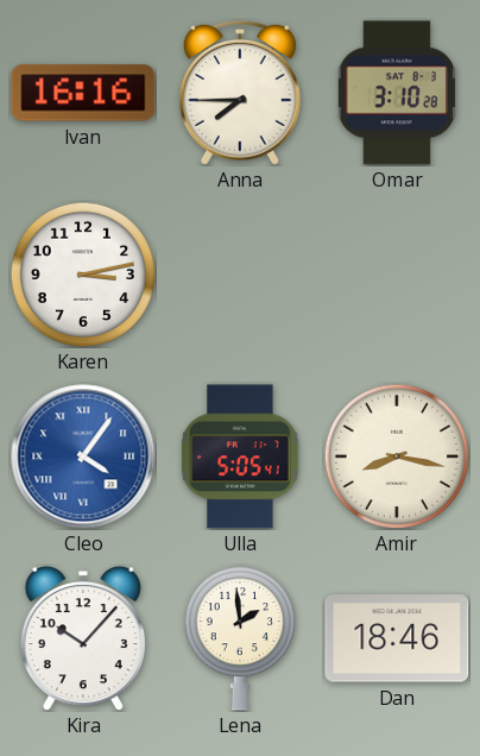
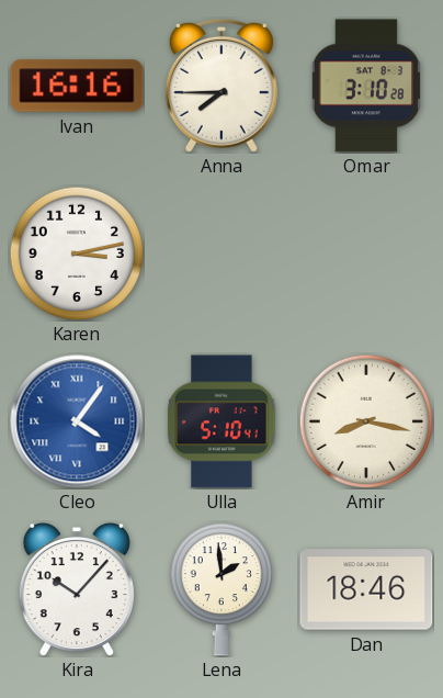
Ulla: 5:05 -> 5:10 (222, 421)
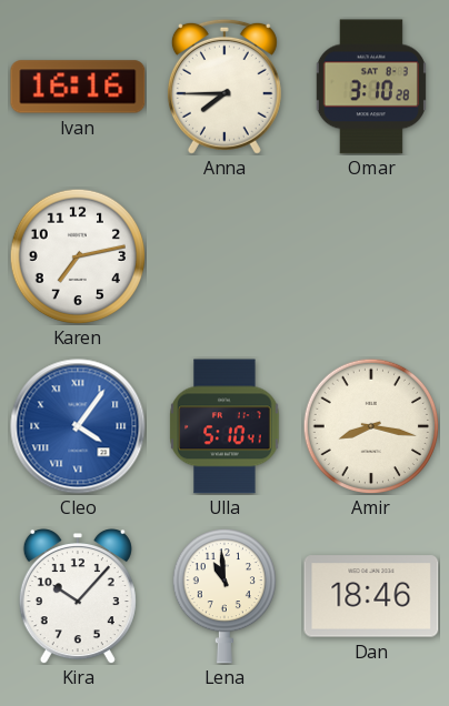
Karen: 3:13 -> 7:13 (78, 256)
Lena: 1:59 -> 10:59 (223, 596)
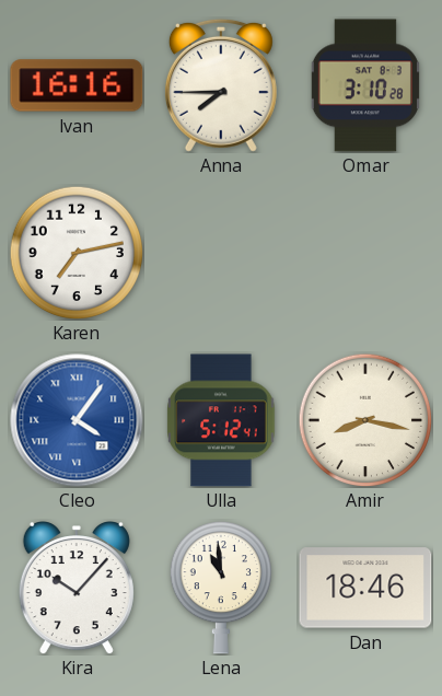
Ulla: 5:10 -> 5:12 (221, 420)
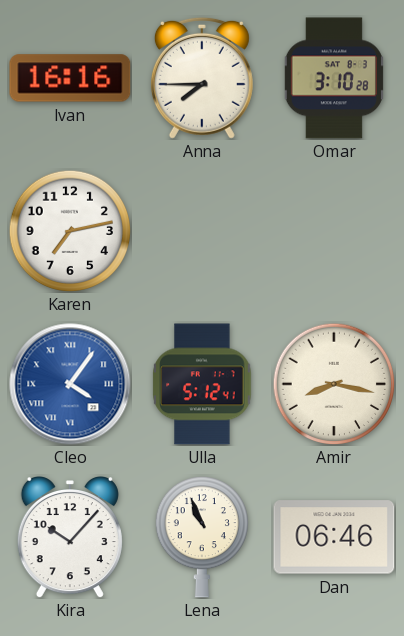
Lena: 10:59 -> 10:56 (201, 537)
Dan: 18:46 -> 06:46 (334, 537)
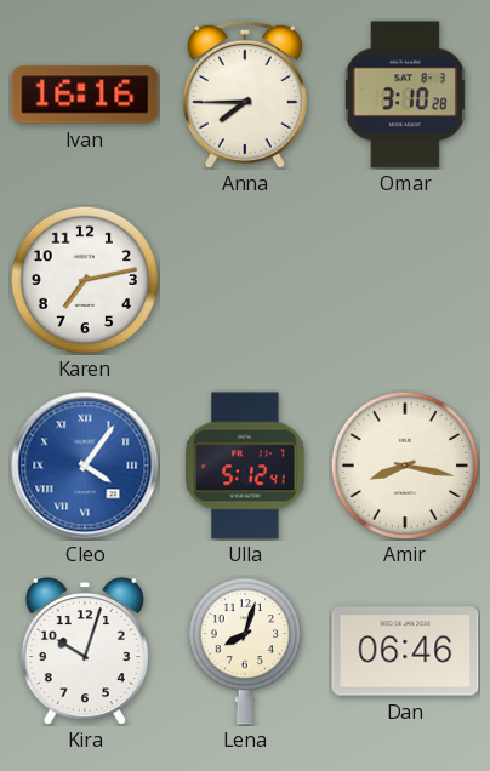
Kira: 10:07 -> 10:03 (85, 652)
Lena: 10:56 -> 8:03 (244, 651)
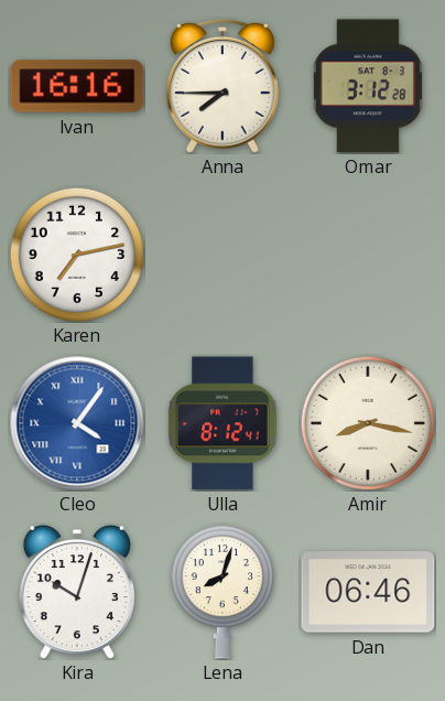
Omar: 3:10 -> 3:12 (368, 86)
Ulla: 5:12 -> 8:12 (223, 423)
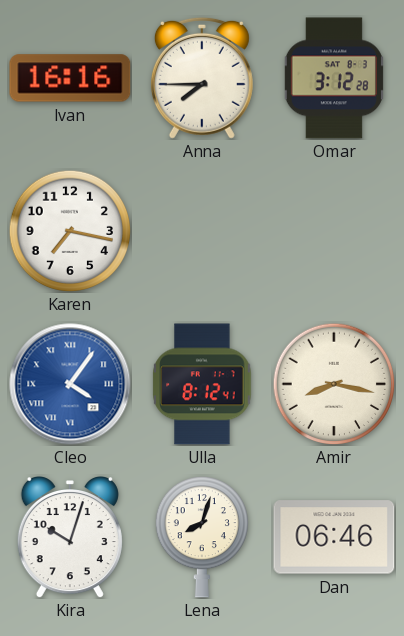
Karen: 7:13 -> 7:17 (70, 231)
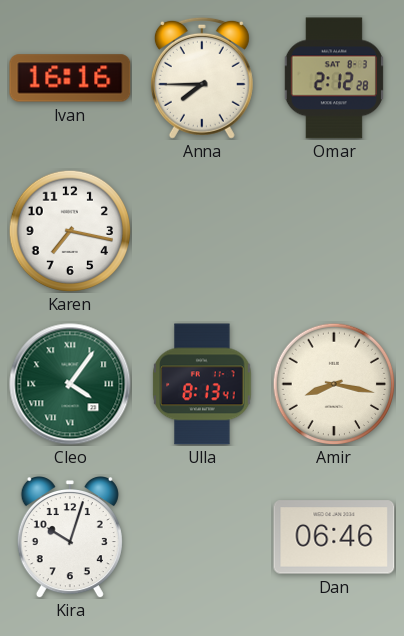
Omar: 3:12 -> 2:12 (334, 78)
Cleo dial: blue -> green (70, 384)
Ulla: 8:12 -> 8:13 (202, 384)
Lena: 8:03 -> none (201, 537)
